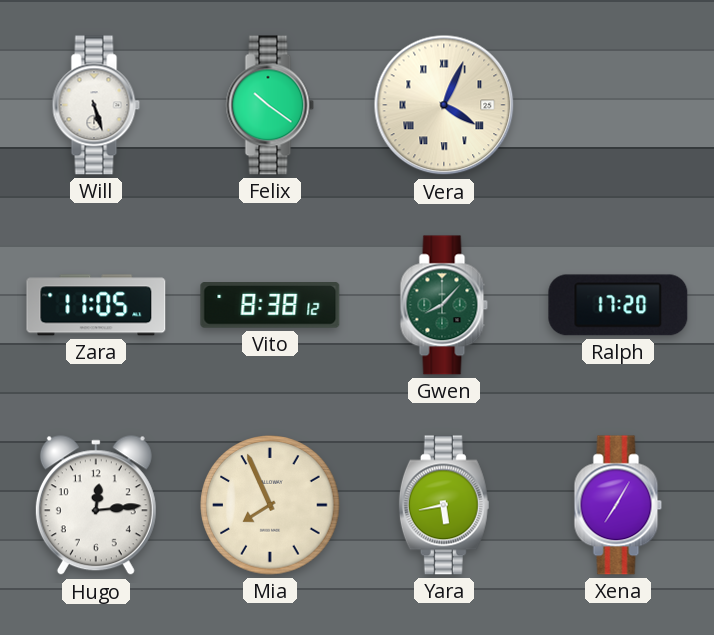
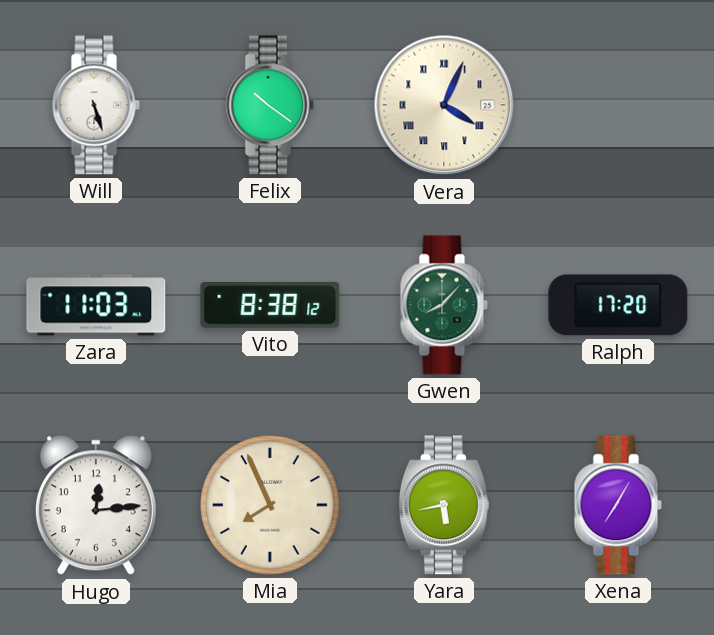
Zara: 11:05 -> 11:03 (96, 305)
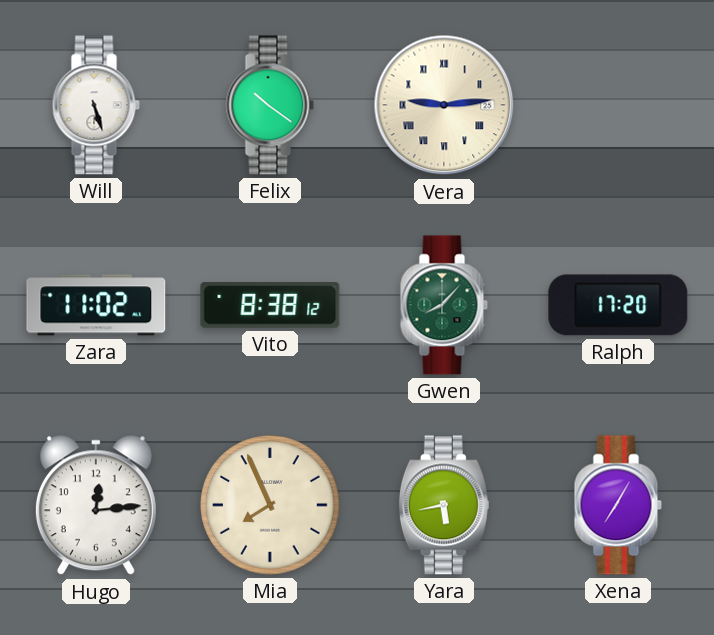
Vera: 4:04 -> 9:14 (444, 105)
Zara: 11:03 -> 11:02 (96, 305)
